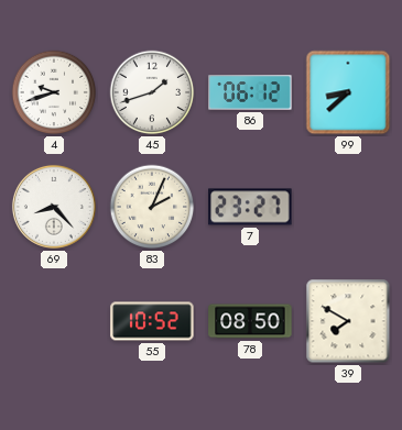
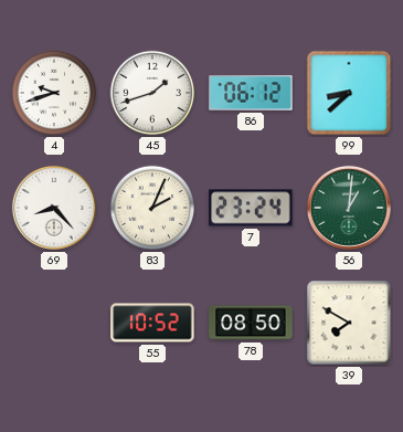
7: 23:27 -> 23:24 (251, 208)
56: none -> 1:01 (349, 208)
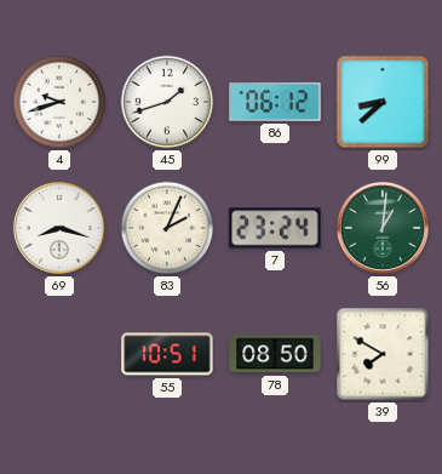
69: 8:23 -> 8:18 (59, 228)
55: 10:52 -> 10:51 (167, 354)
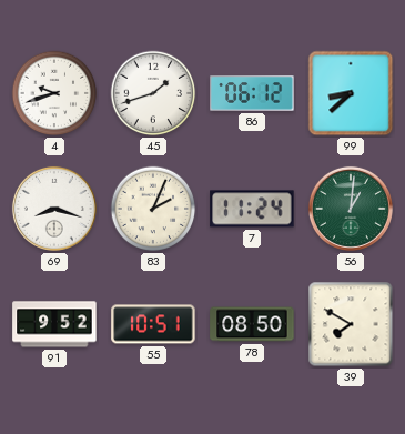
7: 23:24 -> 11:24 (252, 209)
91: none -> 9:52 (54, 324)
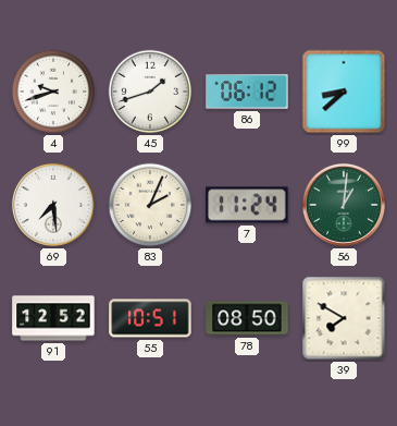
69: 8:18 -> 7:29 (53, 205)
91: 9:52 -> 12:52 (53, 318)
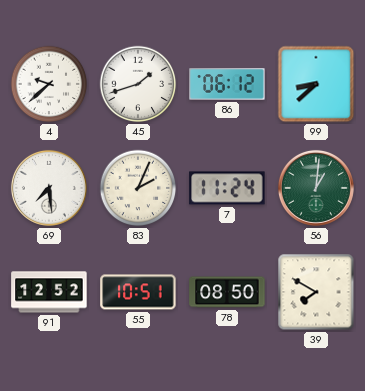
4: 9:42 -> 9:38 (49, 84)
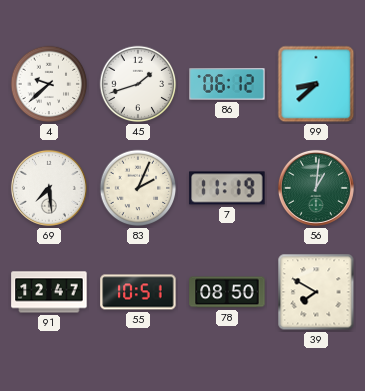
7: 11:24 -> 11:19 (227, 188)
91: 12:52 -> 12:47 (49, 292)
